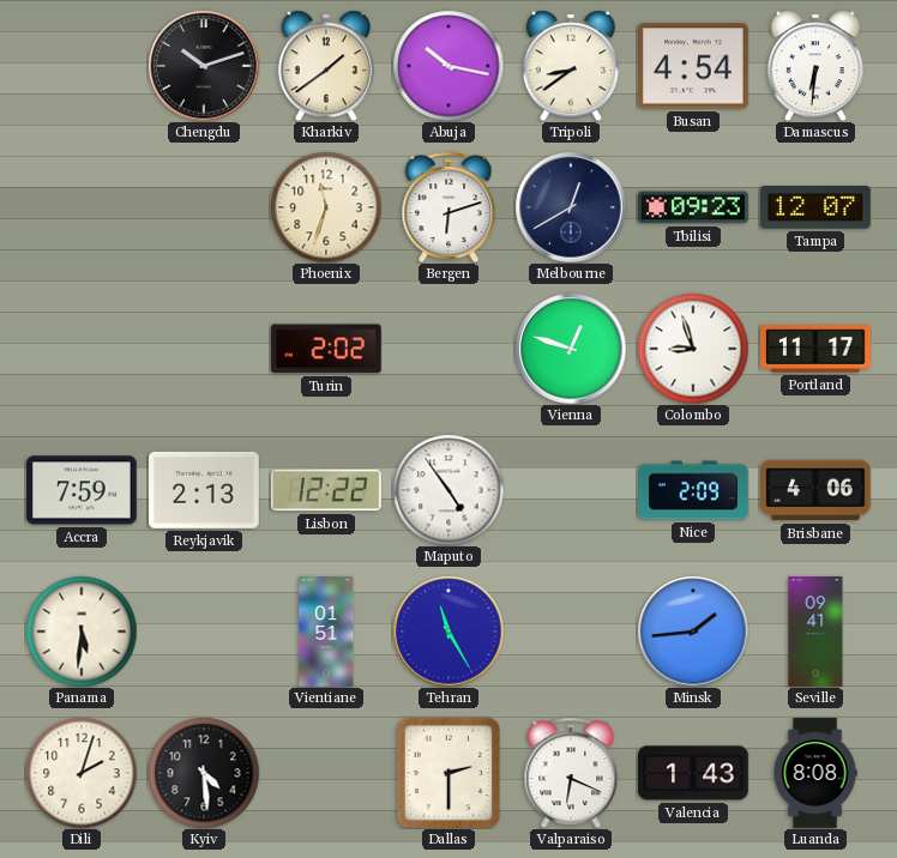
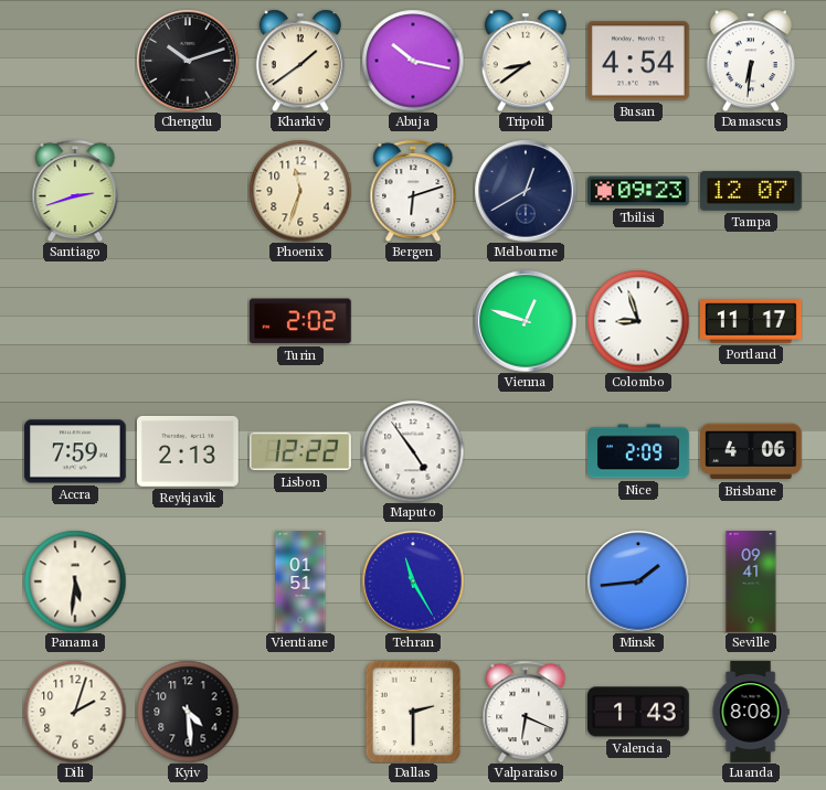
Santiago: none -> 2:42 (75, 191)
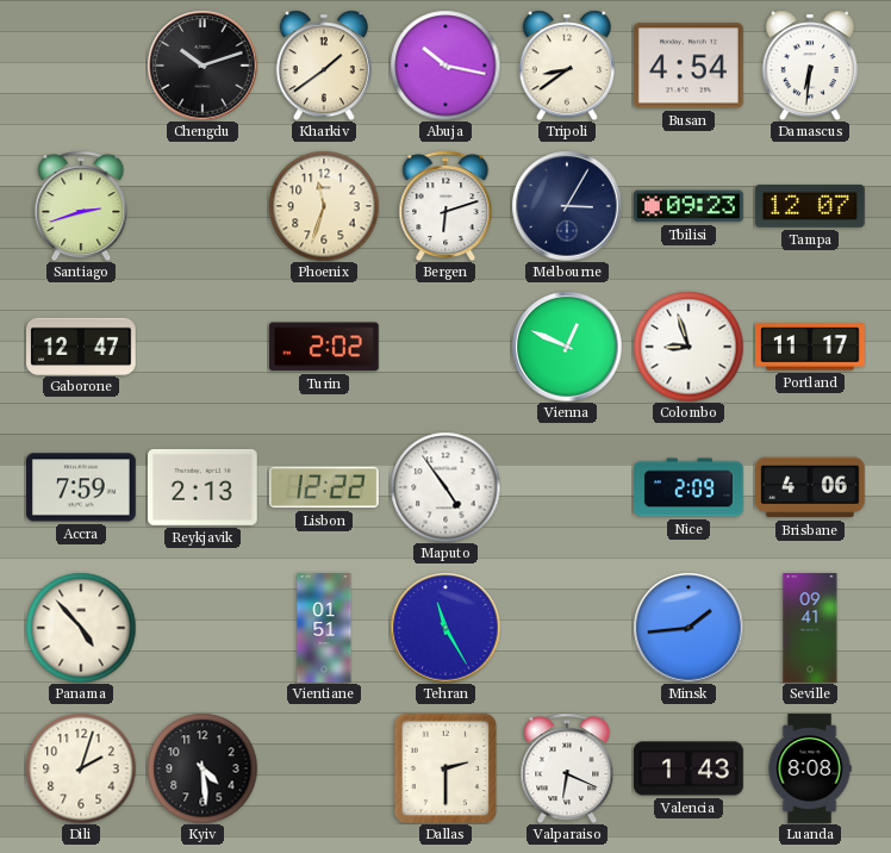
Melbourne: 12:40 -> 3:05 (567, 206)
Gaborone: none -> 12:47 (82, 345)
Vienna: 12:48 -> 12:49 (567, 347)
Panama: 5:31 -> 4:53 (81, 628)
